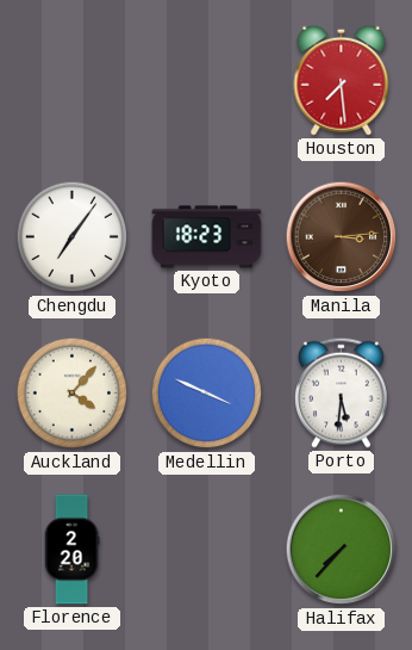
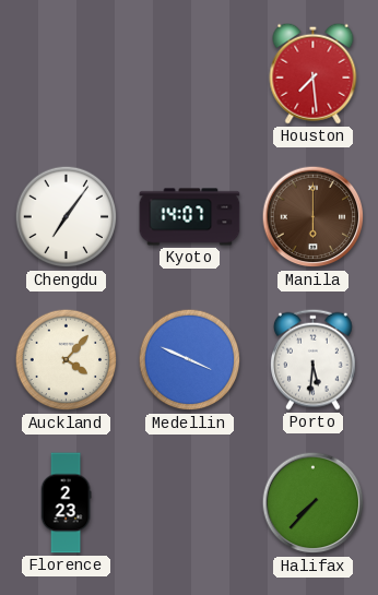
Kyoto: 18:23 -> 14:07 (190, 217)
Manila: 3:14 -> 6:00 (314, 217)
Florence: 2:20 -> 2:23 (66, 503)
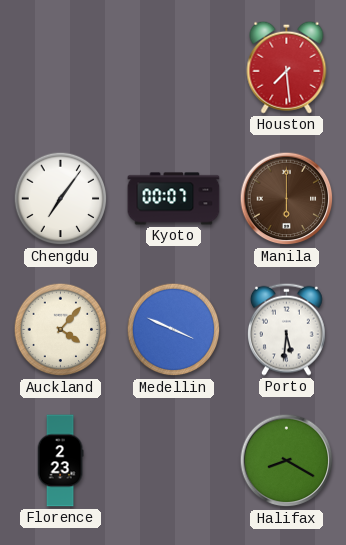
Kyoto: 14:07 -> 00:07 (174, 199)
Halifax: 7:37 -> 8:20 (287, 461)
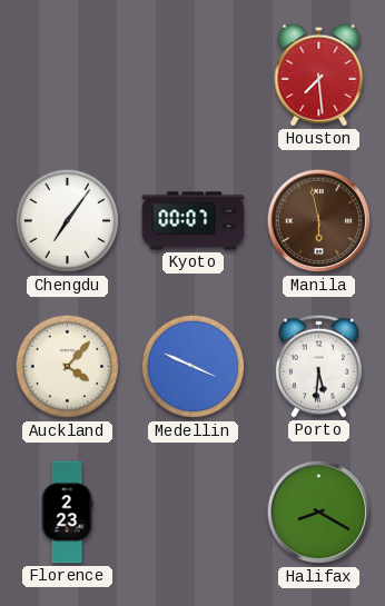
Manila: 6:00 -> 5:58 (319, 221)
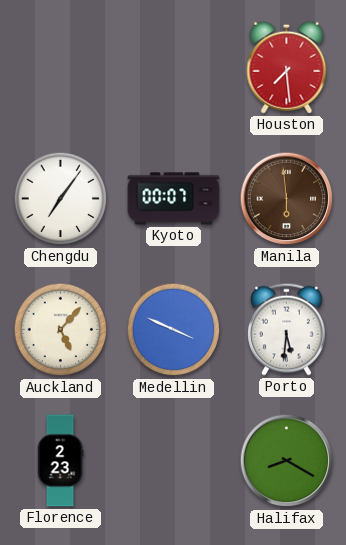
Manila: 5:58 -> 5:59 (287, 199)
Auckland: 4:07 -> 5:07 (61, 330)
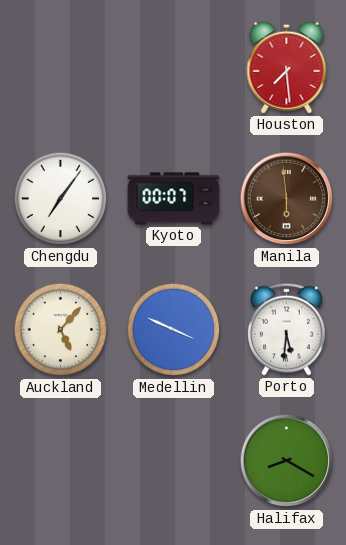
Florence: 2:23 -> none (60, 461)
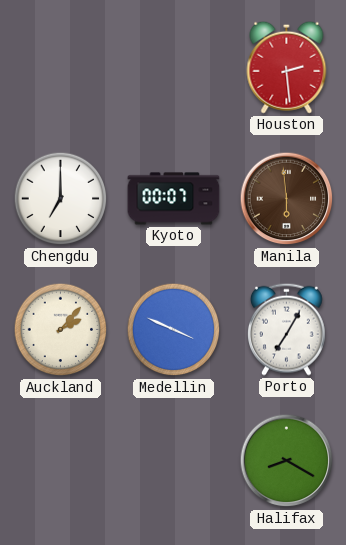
Houston: 7:29 -> 2:29 (287, 67)
Chengdu: 7:06 -> 7:00 (61, 199)
Auckland: 5:07 -> 2:07 (61, 330)
Porto: 5:31 -> 7:05 (287, 329)
